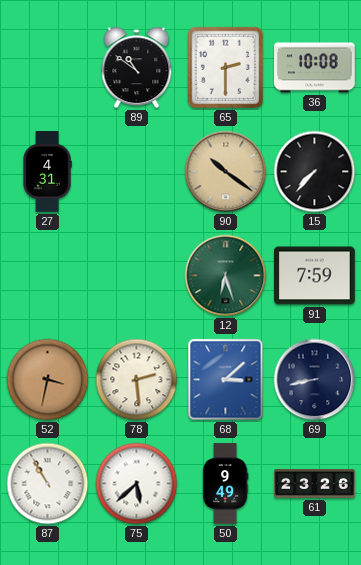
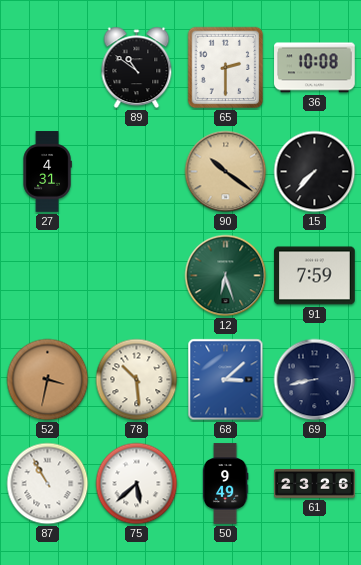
78: 2:29 -> 10:29 (137, 380)
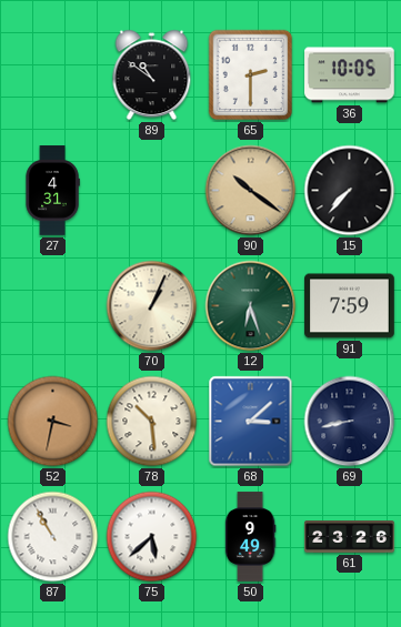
36: 10:08 -> 10:05 (350, 75)
70: none -> 1:04 (152, 306)
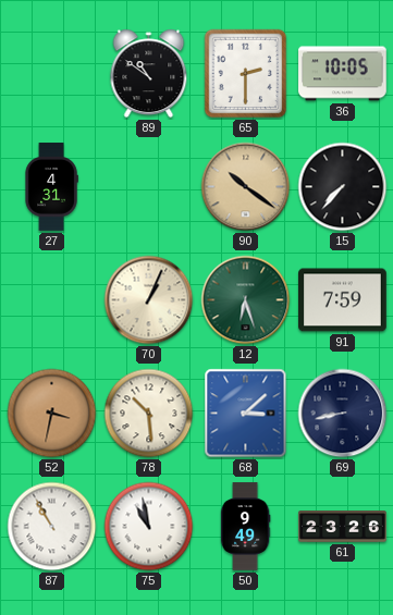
75: 5:38 -> 10:58 (149, 527)
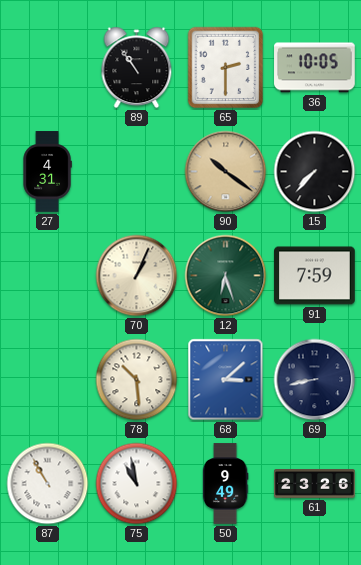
89: 10:51 -> 10:54 (137, 68)
52: 3:32 -> none (52, 414)
